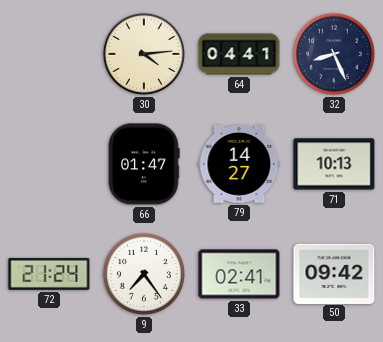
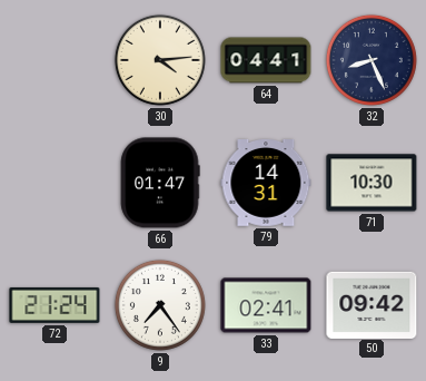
79: 14:27 -> 14:31 (266, 184)
71: 10:13 -> 10:30 (371, 183)
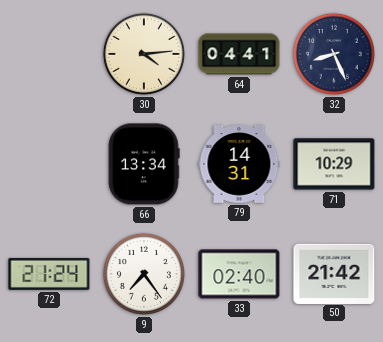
66: 01:47 -> 13:34 (144, 164)
71: 10:30 -> 10:29 (334, 164)
33: 02:41 -> 02:40 (239, 274)
50: 09:42 -> 21:42 (334, 273)
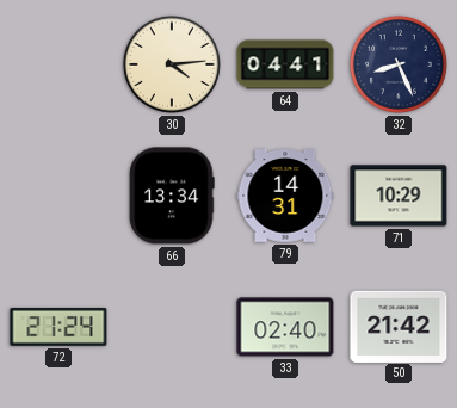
9: 7:24 -> none (144, 274)
